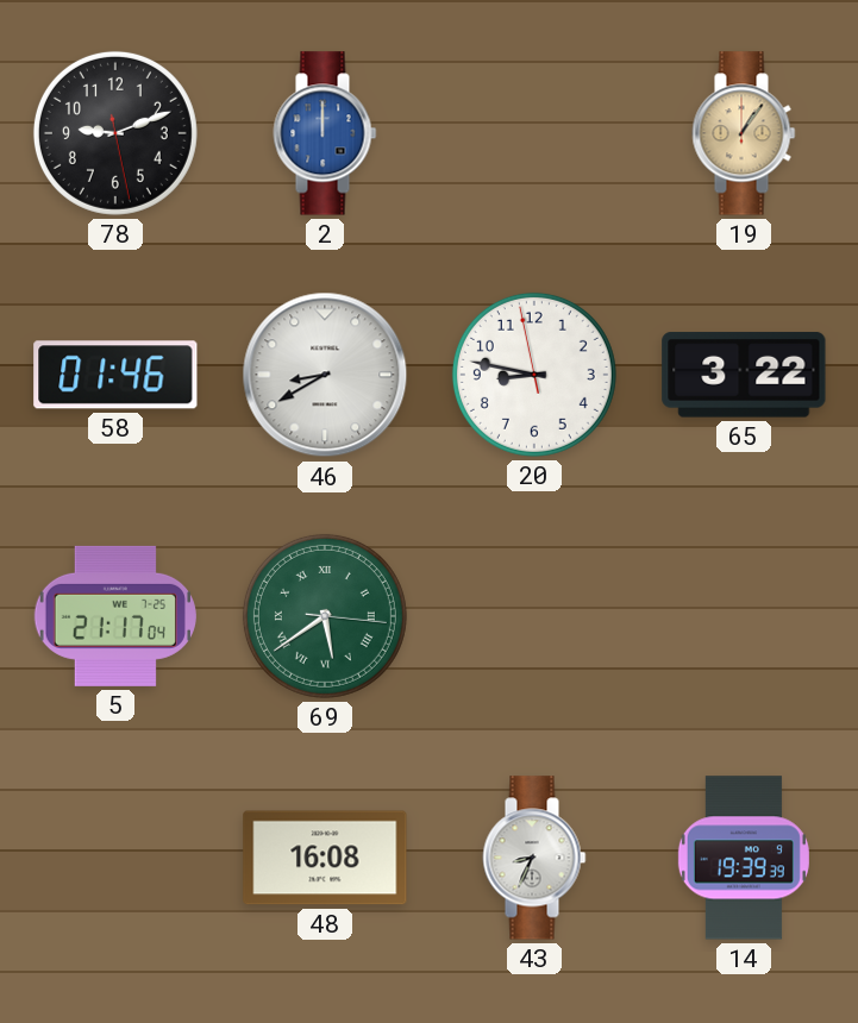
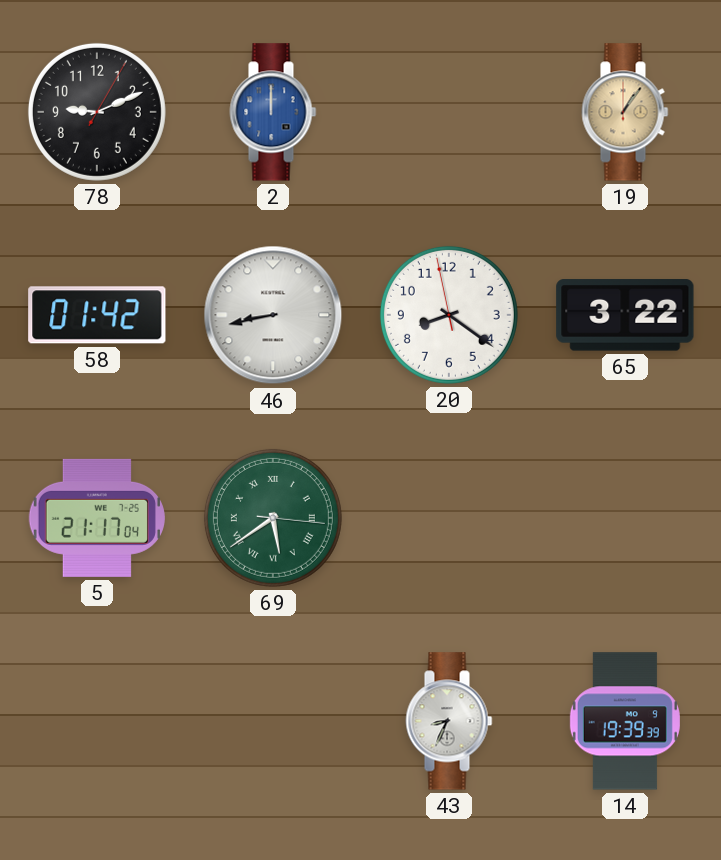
78: 9:11:28 -> 9:11:05 (97, 112)
58: 01:46 -> 01:42 (97, 315)
46: 8:40 -> 8:43 (273, 315)
20: 8:46 -> 8:20 (449, 315)
48: 16:08 -> none (325, 858)
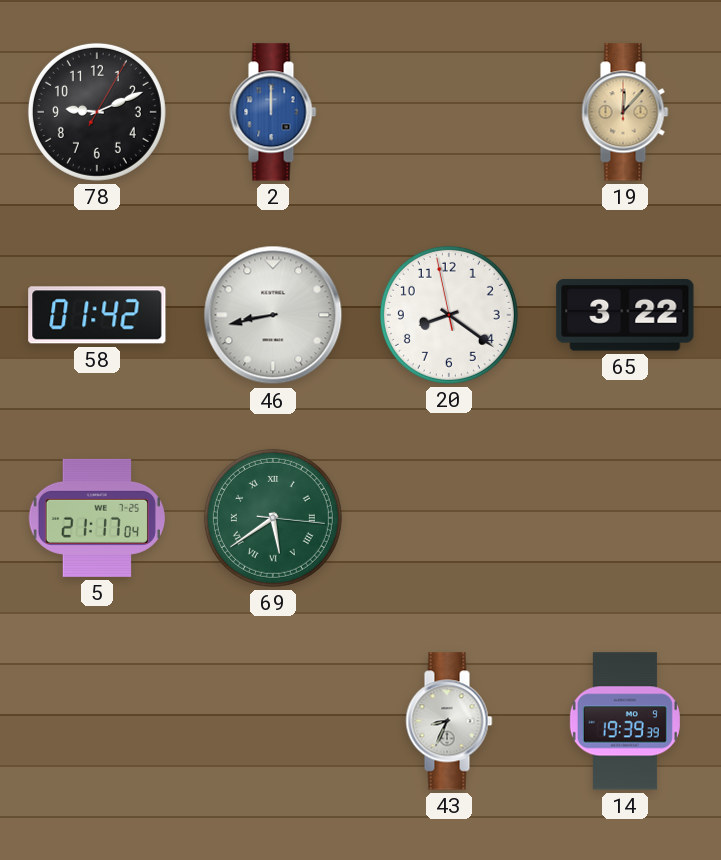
19: 1:06 -> 12:07 (625, 112)
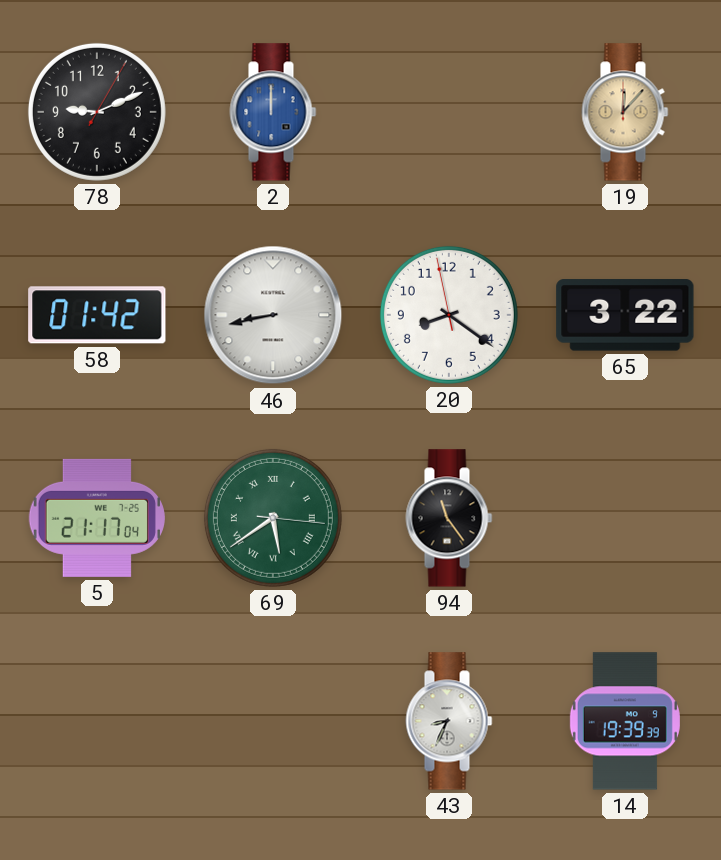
94: none -> 11:24 (449, 518)
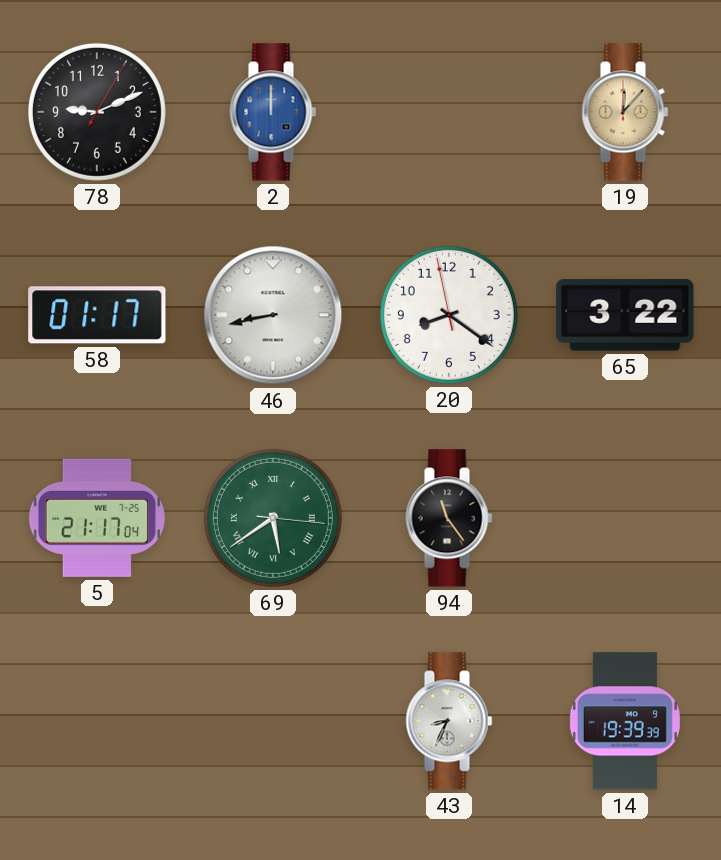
58: 01:42 -> 01:17 (97, 315)
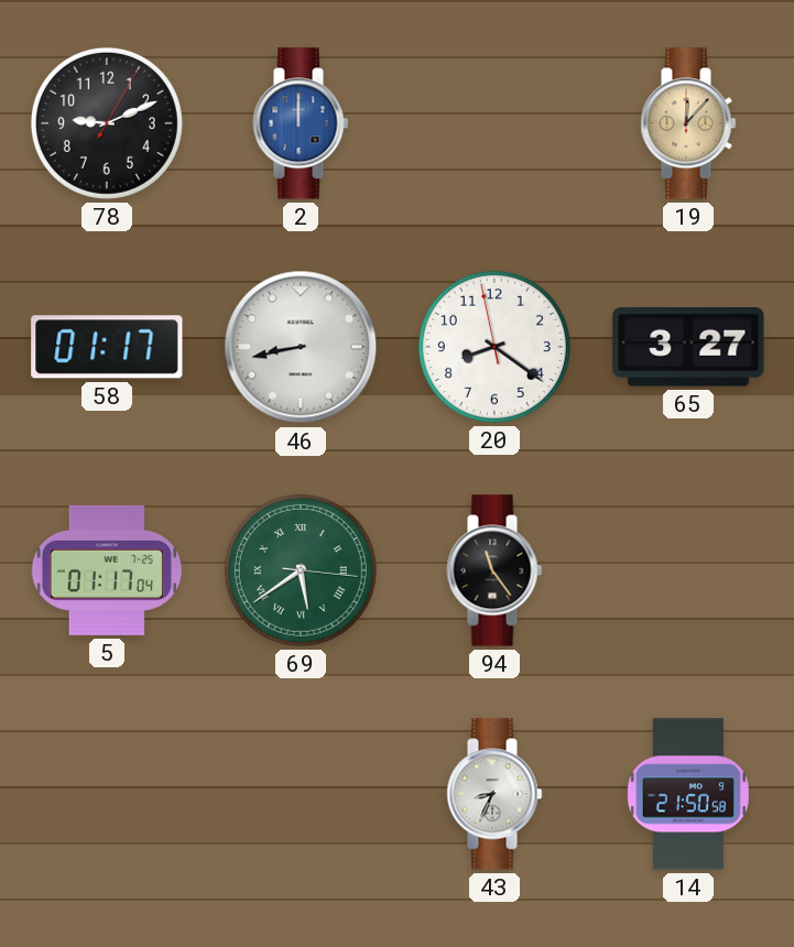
65: 3:22 -> 3:27 (688, 347)
5: 21:17 -> 01:17 (106, 570)
14: 19:39 -> 21:50 (688, 794)
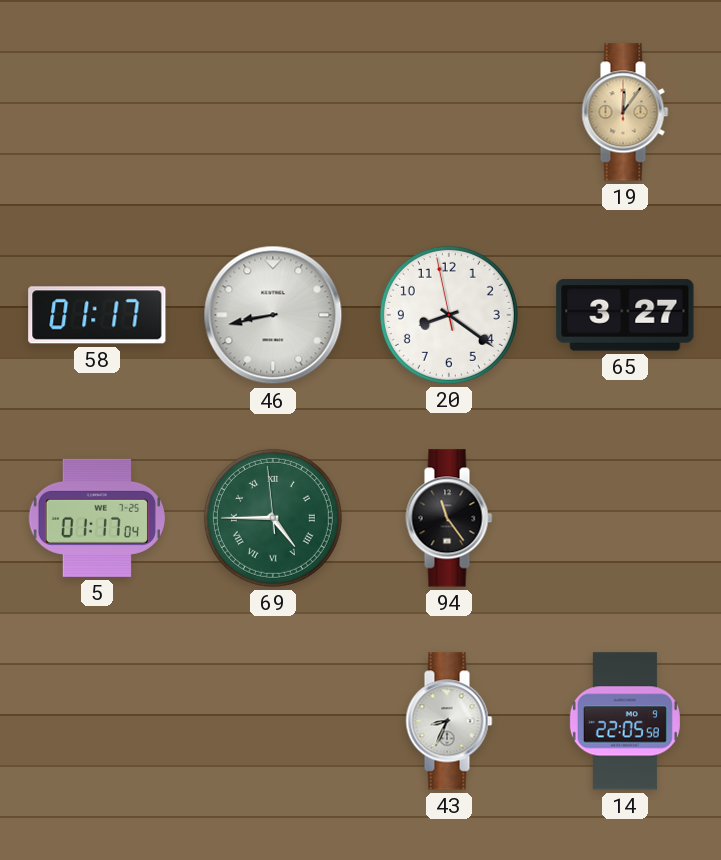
78: 9:11 -> none (107, 123)
2: 12:00 -> none (301, 123)
19: 12:07 -> 12:06 (625, 112)
69: 5:39 -> 4:44 (273, 518)
14: 21:50 -> 22:05 (625, 721)
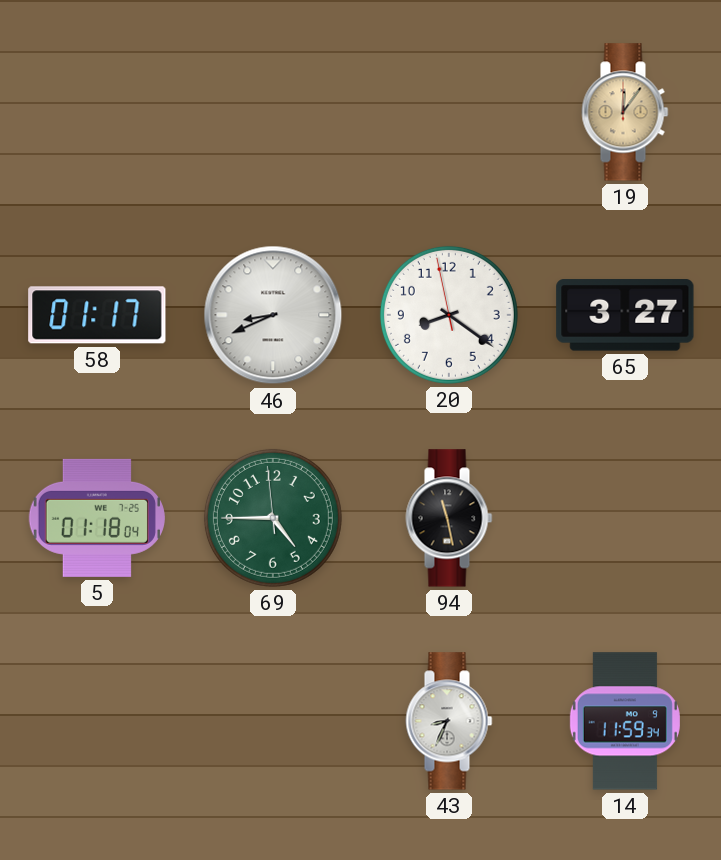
46: 8:43 -> 8:41 (273, 315)
5: 01:17 -> 01:18 (96, 518)
69 numerals: Roman -> Arabic (273, 518)
94: 11:24 -> 11:28 (449, 518)
14: 22:05 -> 11:59 (625, 721)
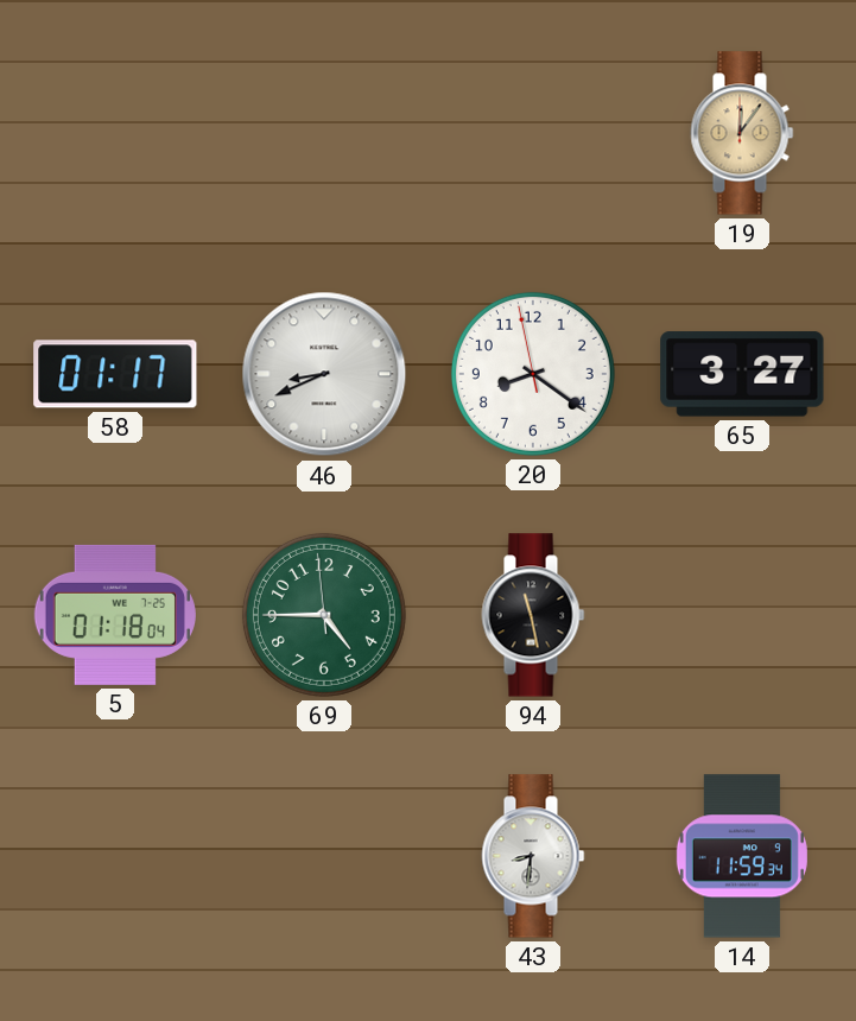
43: 8:34 -> 8:31 (533, 856)
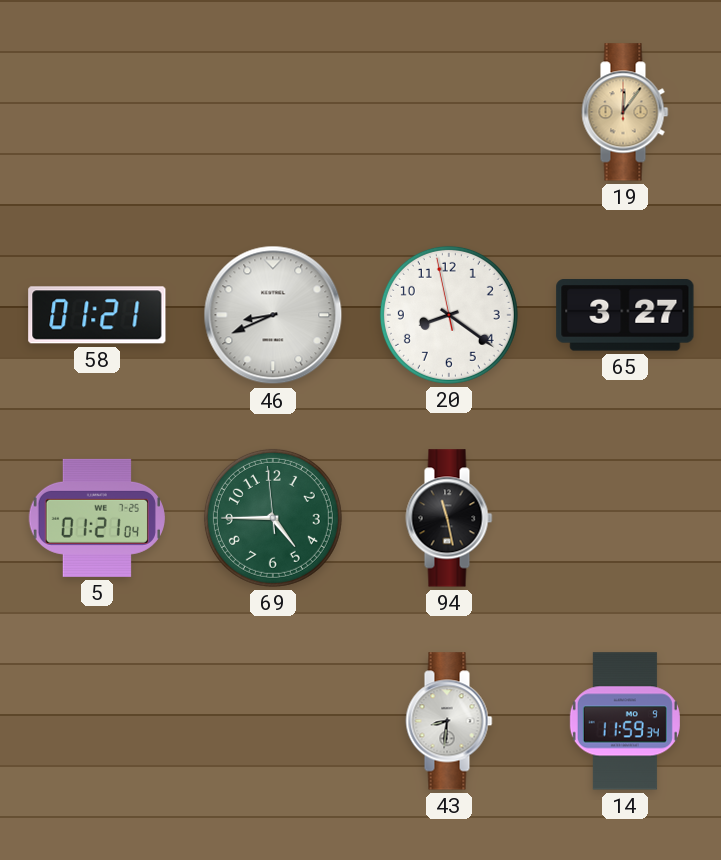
58: 01:17 -> 01:21 (97, 315)
5: 01:18 -> 01:21 (96, 518)
